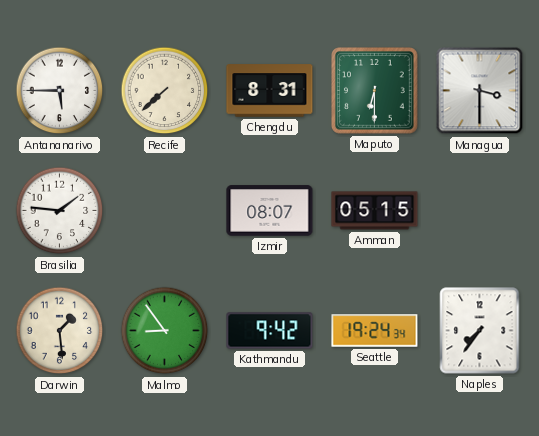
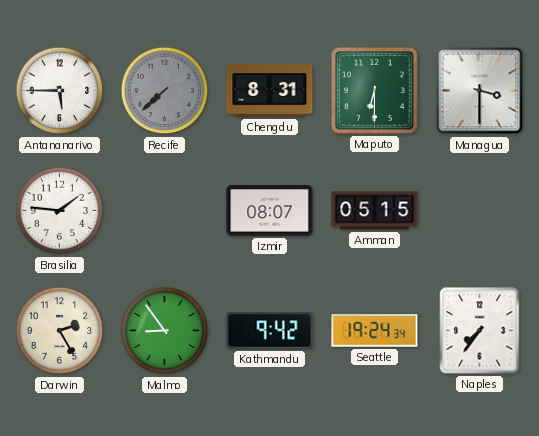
Recife dial: cream -> grey (165, 91)
Darwin: 1:29 -> 2:25 (60, 331)
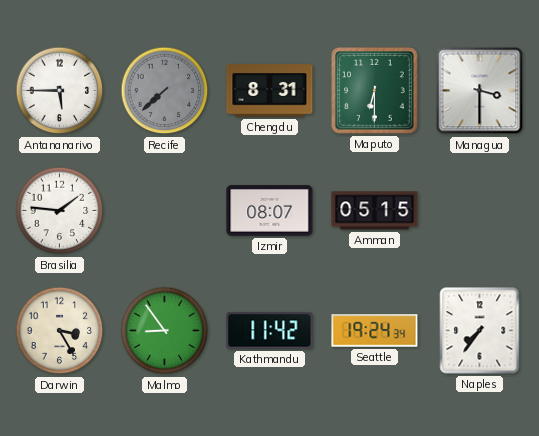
Darwin: 2:25 -> 3:25 (60, 331)
Kathmandu: 9:42 -> 11:42 (270, 331)
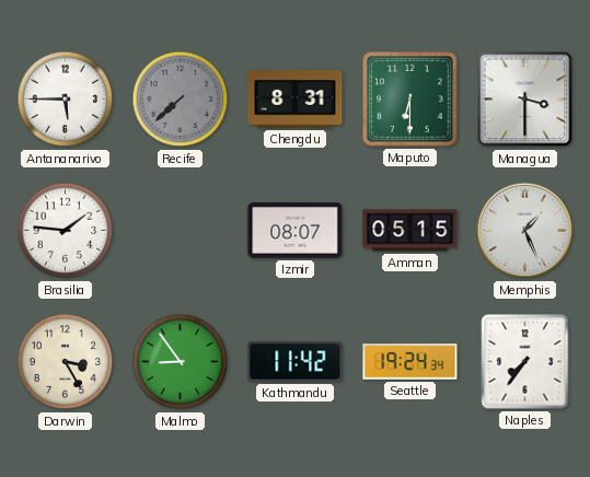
Memphis: none -> 1:26 (525, 231)
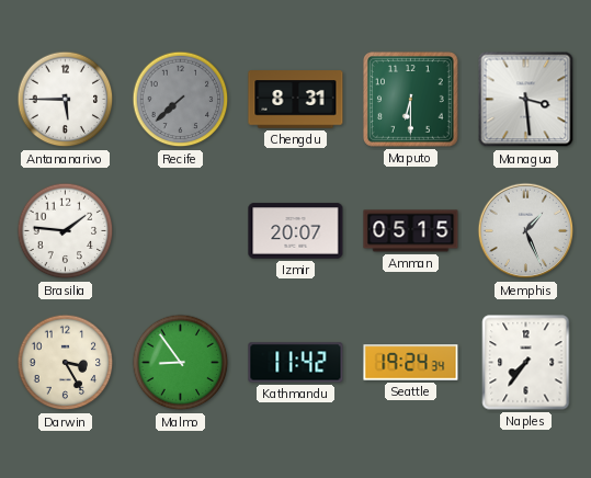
Managua: 3:30 -> 3:29 (526, 100)
Izmir: 08:07 -> 20:07 (296, 231)
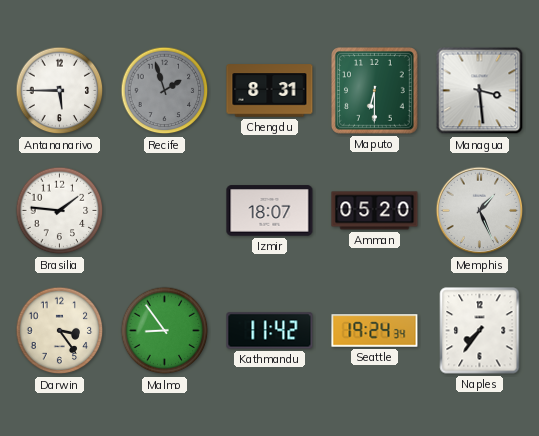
Recife: 7:38 -> 1:57 (165, 91)
Izmir: 20:07 -> 18:07 (270, 211)
Amman: 05:15 -> 05:20 (375, 211)
Darwin: 3:25 -> 3:24 (60, 331)
